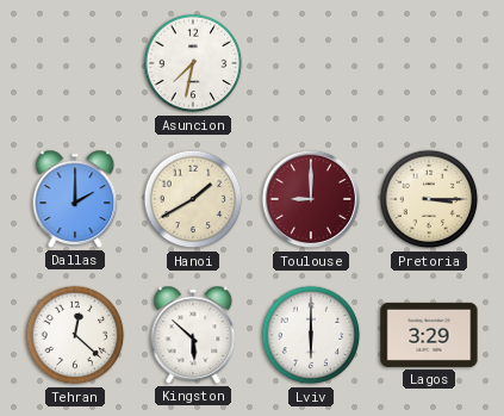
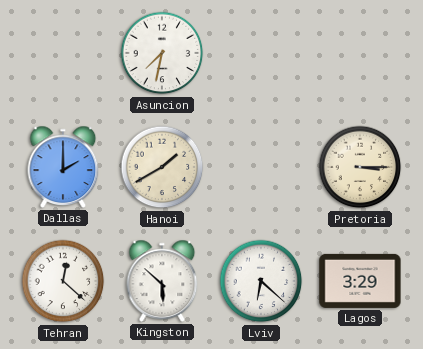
Toulouse: 9:00 -> none (311, 199)
Lviv: 6:00 -> 6:22 (261, 281)
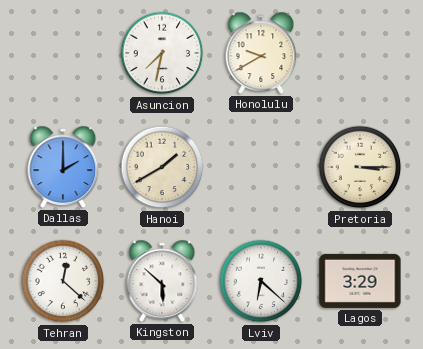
Honolulu: none -> 9:40 (261, 53)
